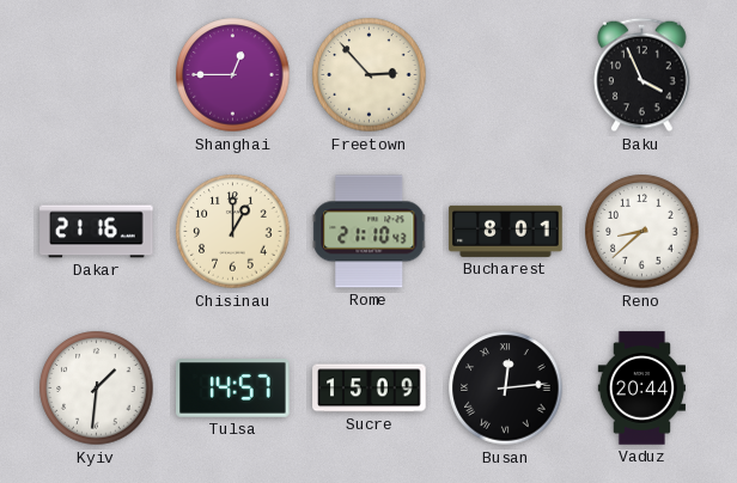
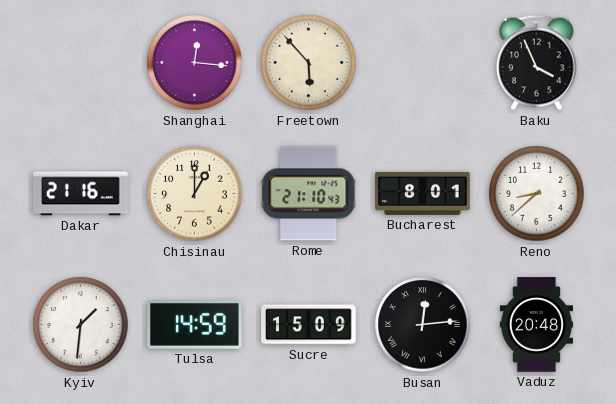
Shanghai: 12:45 -> 12:16 (195, 63)
Freetown: 2:53 -> 5:53 (309, 63)
Tulsa: 14:57 -> 14:59 (195, 325)
Vaduz: 20:44 -> 20:48 (536, 325)
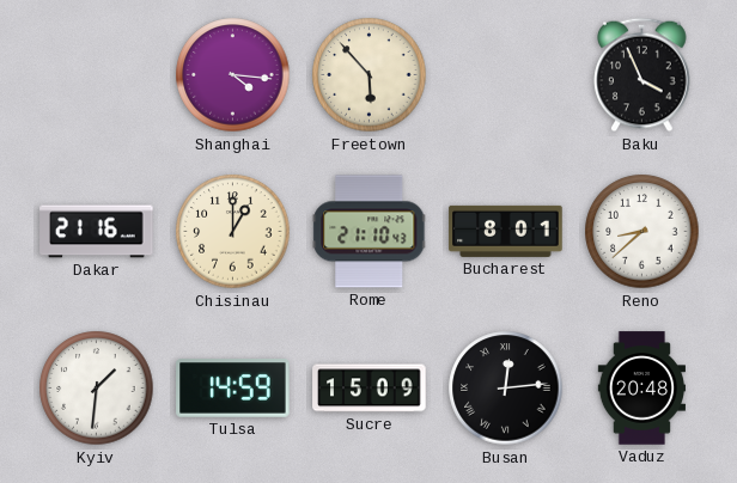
Shanghai: 12:16 -> 4:16 (233, 75)
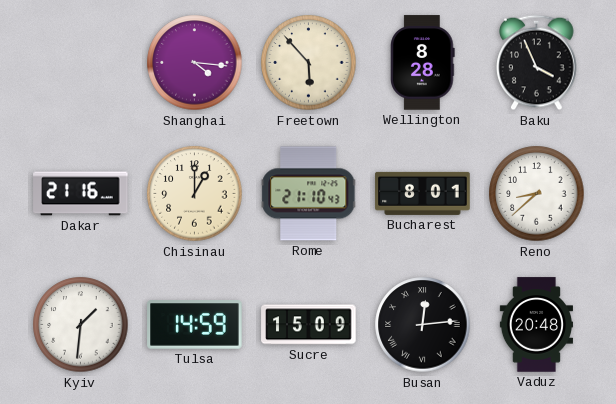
Wellington: none -> 8:28 (423, 63)
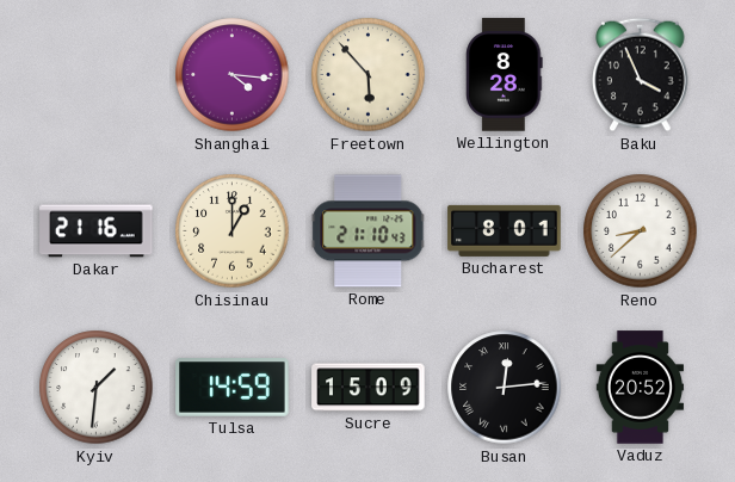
Vaduz: 20:48 -> 20:52 (640, 388)
